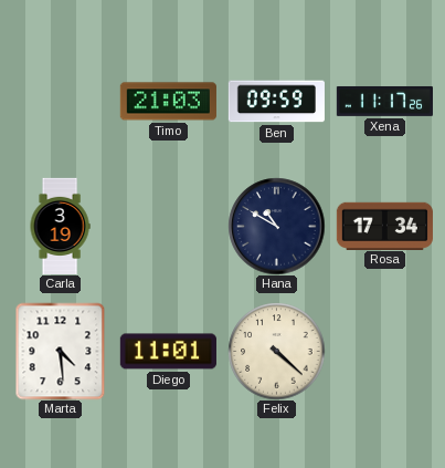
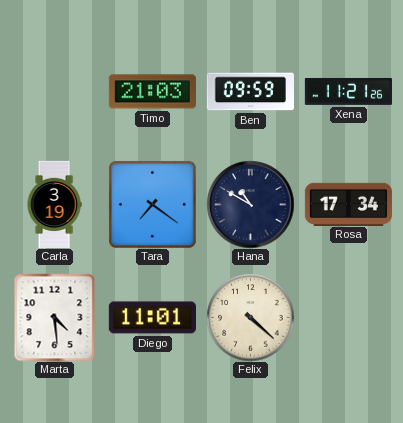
Xena: 11:17 -> 11:21 (348, 91)
Tara: none -> 7:21 (152, 204)
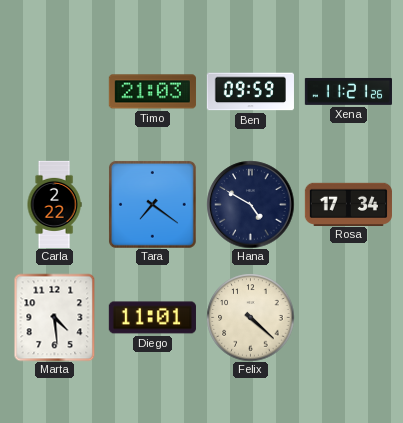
Carla: 3:19 -> 2:22 (54, 204)
Hana: 10:50 -> 4:50 (250, 204)
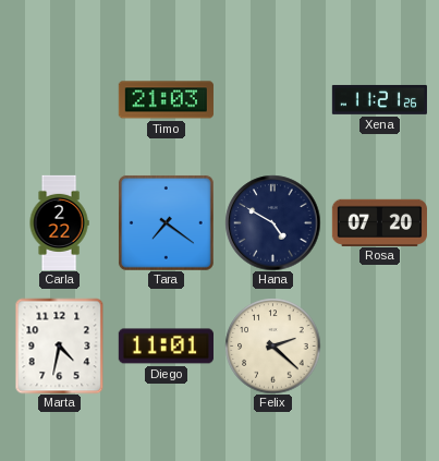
Ben: 09:59 -> none (250, 92)
Rosa: 17:34 -> 07:20 (379, 222)
Marta: 4:29 -> 4:32 (60, 345)
Felix: 4:22 -> 2:22 (272, 345)
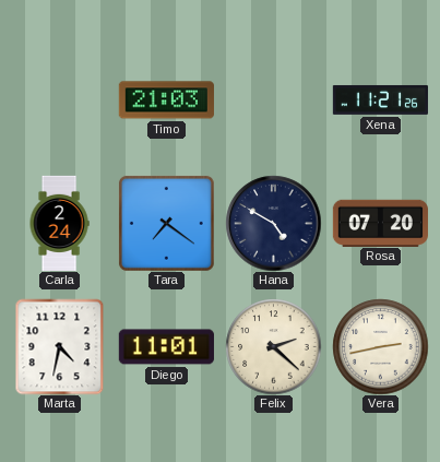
Carla: 2:22 -> 2:24 (59, 223)
Vera: none -> 2:43 (380, 346)
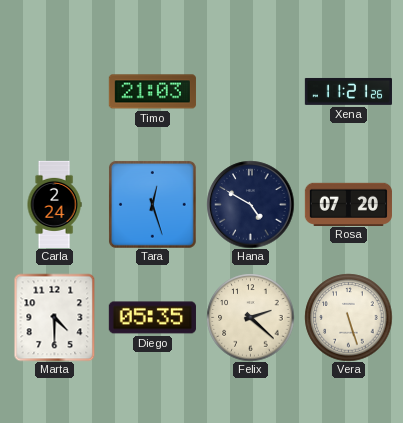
Tara: 7:21 -> 12:27 (152, 204)
Marta: 4:32 -> 4:30 (55, 317)
Diego: 11:01 -> 05:35 (152, 318)
Vera: 2:43 -> 5:27 (348, 317)
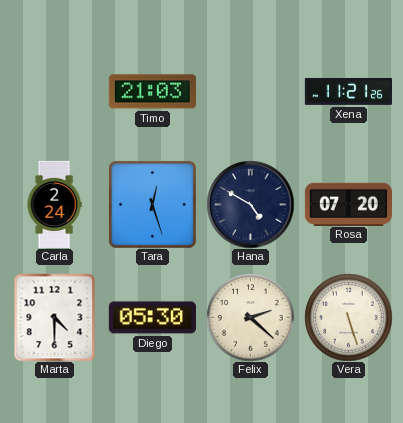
Diego: 05:35 -> 05:30 (152, 318)
